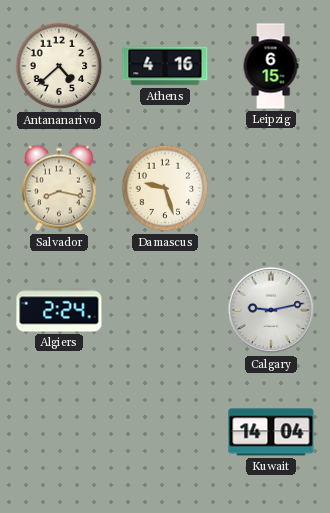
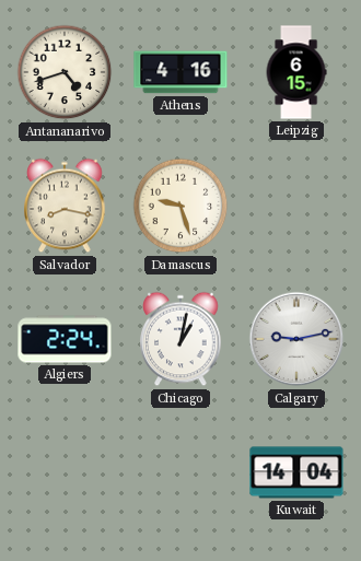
Antananarivo: 4:38 -> 4:42 (65, 72)
Chicago: none -> 1:02 (180, 339)
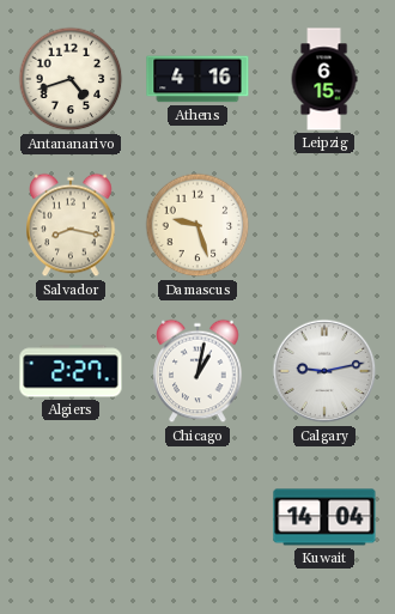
Algiers: 2:24 -> 2:27 (71, 371)
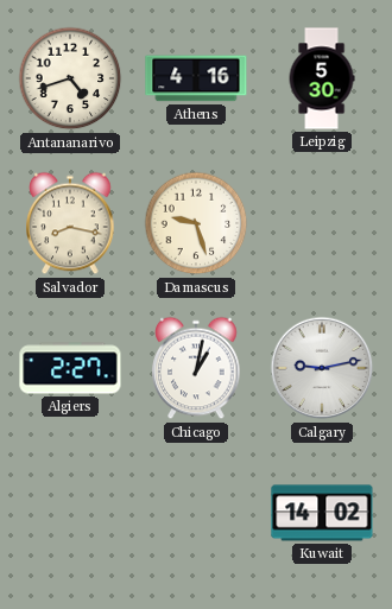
Leipzig: 6:15 -> 5:30 (322, 78)
Kuwait: 14:04 -> 14:02 (322, 513)
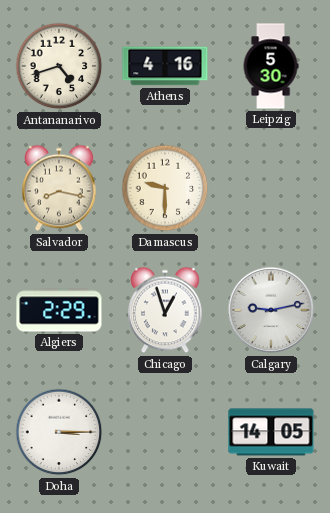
Damascus: 9:27 -> 9:30 (165, 188)
Algiers: 2:27 -> 2:29 (59, 310)
Chicago: 1:02 -> 12:57 (165, 310)
Doha: none -> 3:15 (59, 432)
Kuwait: 14:02 -> 14:05 (271, 432)
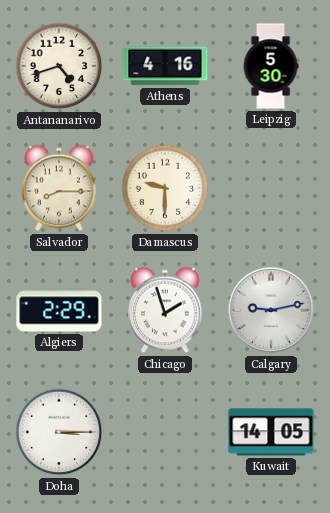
Salvador: 8:17 -> 8:15 (59, 188)
Chicago: 12:57 -> 1:57 (165, 310)
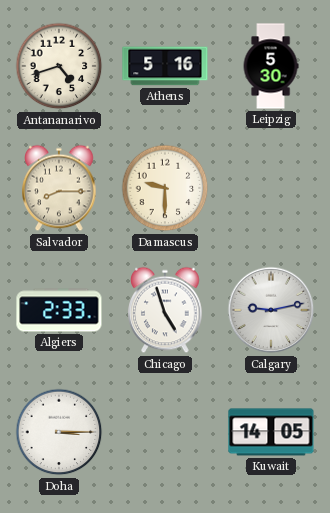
Athens: 4:16 -> 5:16 (165, 66)
Algiers: 2:29 -> 2:33 (59, 310)
Chicago: 1:57 -> 4:57 (165, 310)
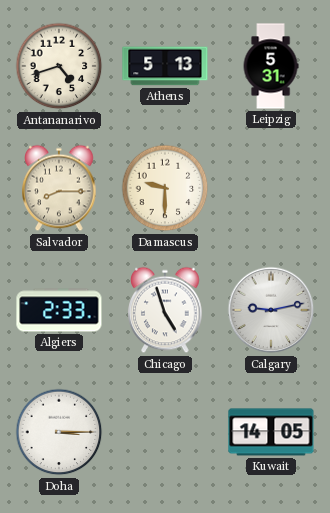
Athens: 5:16 -> 5:13 (165, 66)
Leipzig: 5:30 -> 5:31 (271, 66)
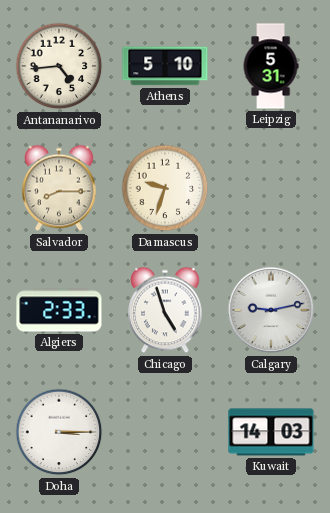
Antananarivo: 4:42 -> 4:44 (59, 66)
Athens: 5:13 -> 5:10 (165, 66)
Damascus: 9:30 -> 9:33 (165, 188)
Kuwait: 14:05 -> 14:03 (271, 432)
